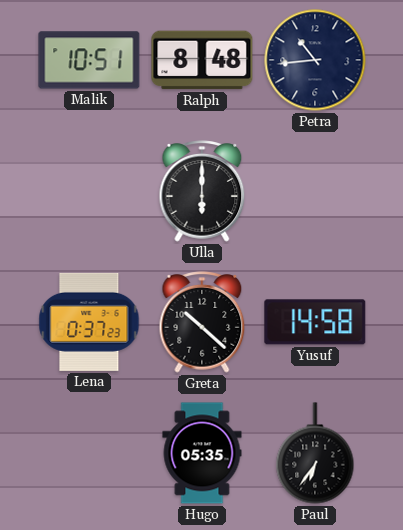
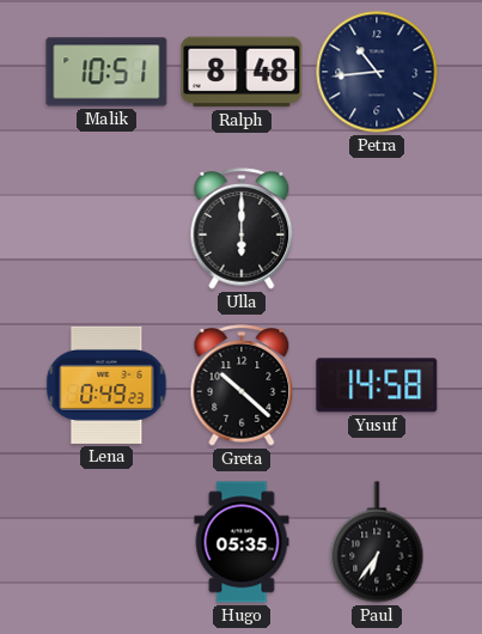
Lena: 0:37 -> 0:49 (106, 385)
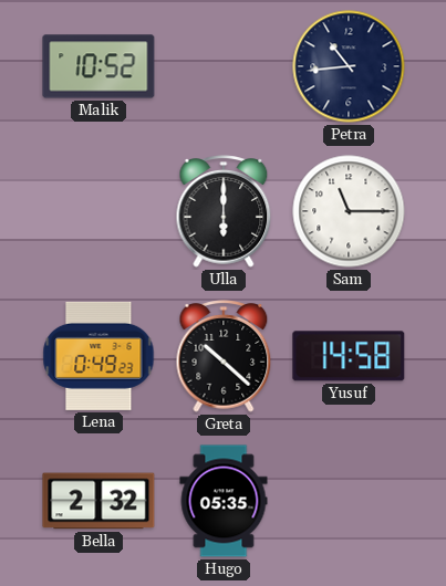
Malik: 10:51 -> 10:52 (98, 66)
Ralph: 8:48 -> none (242, 72)
Sam: none -> 11:15 (349, 211)
Bella: none -> 2:32 (98, 501)
Paul: 6:36 -> none (377, 542)
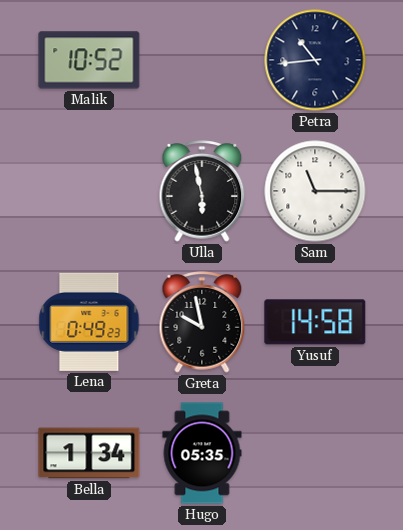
Ulla: 6:00 -> 5:58 (202, 191)
Greta: 10:22 -> 9:58 (202, 322)
Bella: 2:32 -> 1:34 (89, 453)
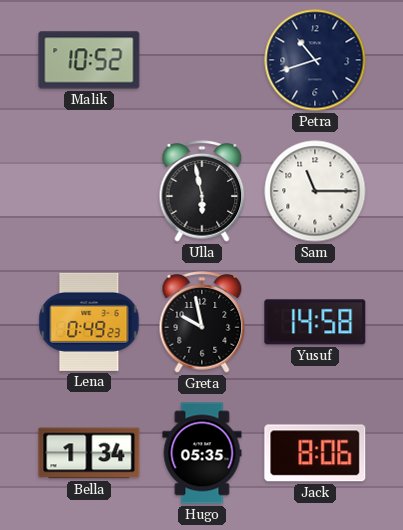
Petra: 10:44 -> 10:42 (315, 60)
Jack: none -> 8:06 (315, 453)
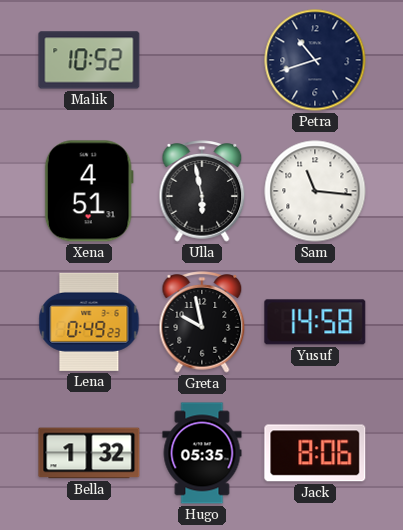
Xena: none -> 4:51 (89, 191)
Sam: 11:15 -> 11:16 (315, 191)
Bella: 1:34 -> 1:32 (89, 453)
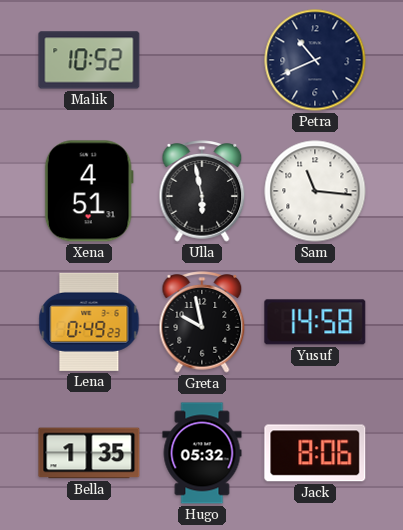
Petra: 10:42 -> 10:41 (315, 60)
Bella: 1:32 -> 1:35 (89, 453)
Hugo: 05:35 -> 05:32 (202, 453)
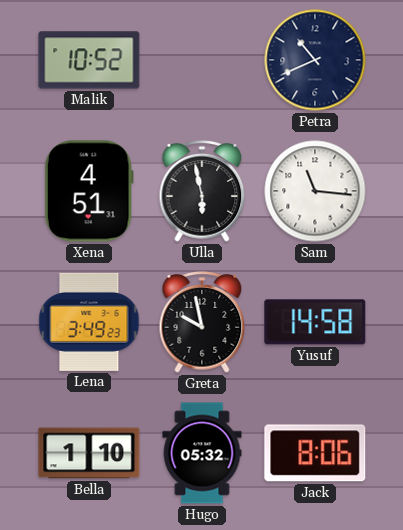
Lena: 0:49 -> 3:49 (89, 322)
Bella: 1:35 -> 1:10 (89, 453)
